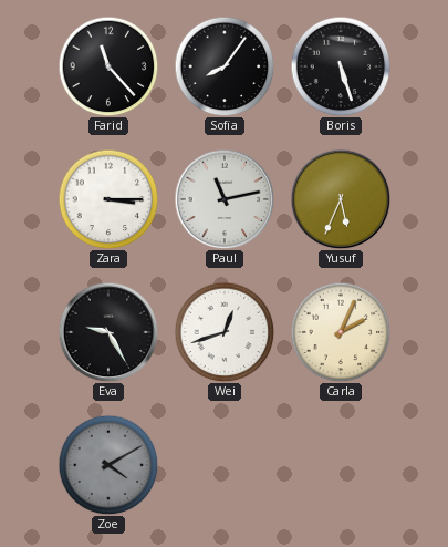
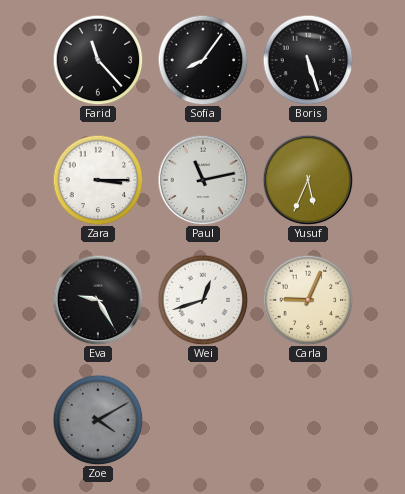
Carla: 2:04 -> 9:04 (308, 300)
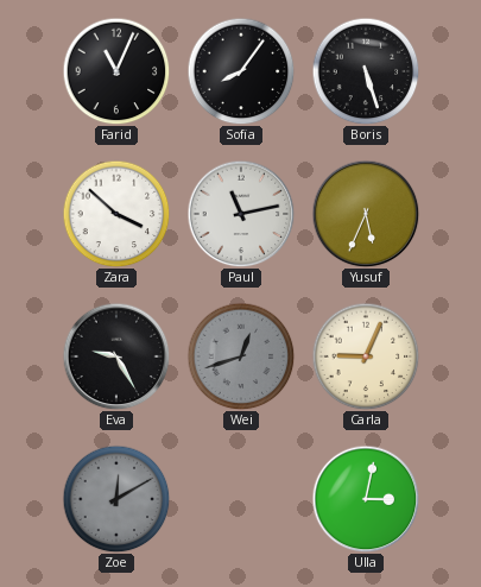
Farid: 11:23 -> 11:04 (116, 71)
Zara: 3:15 -> 3:52 (116, 214)
Wei dial: white -> grey (241, 356)
Zoe: 4:10 -> 12:10 (116, 499)
Ulla: none -> 3:02 (366, 499)
